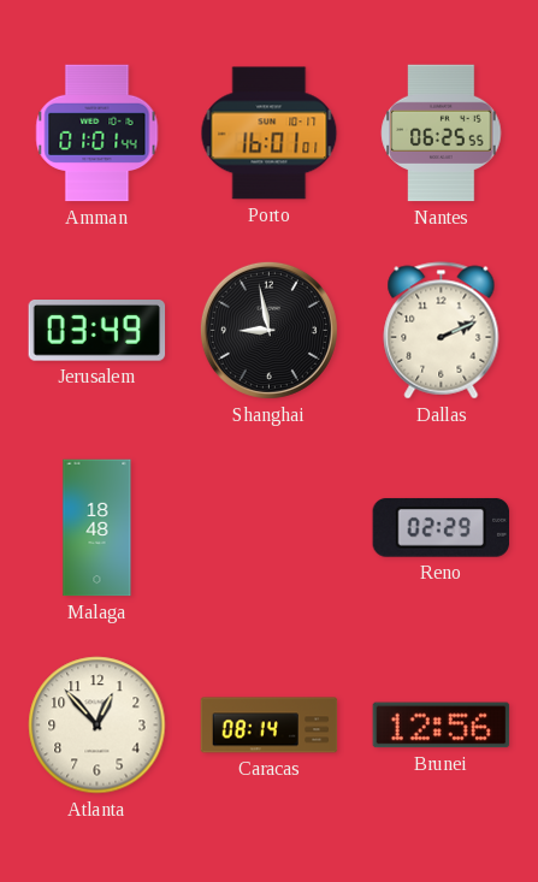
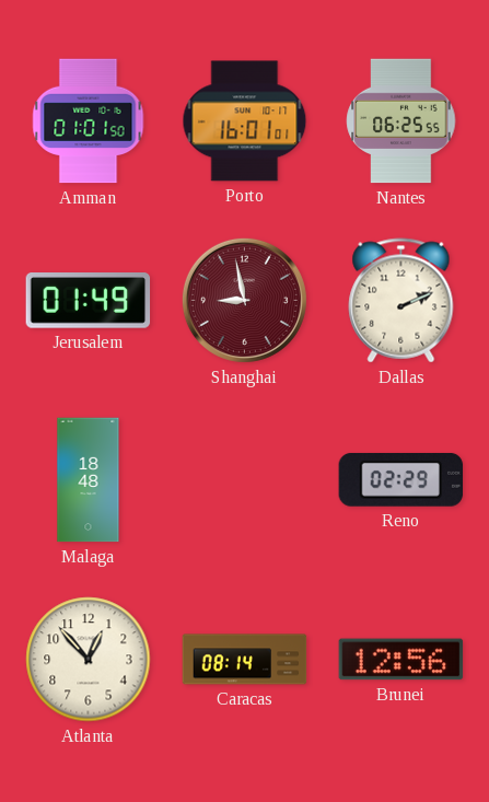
Amman: 01:01:44 -> 01:01:50 (89, 121)
Jerusalem: 03:49 -> 01:49 (89, 301)
Shanghai dial: black -> burgundy (244, 300)
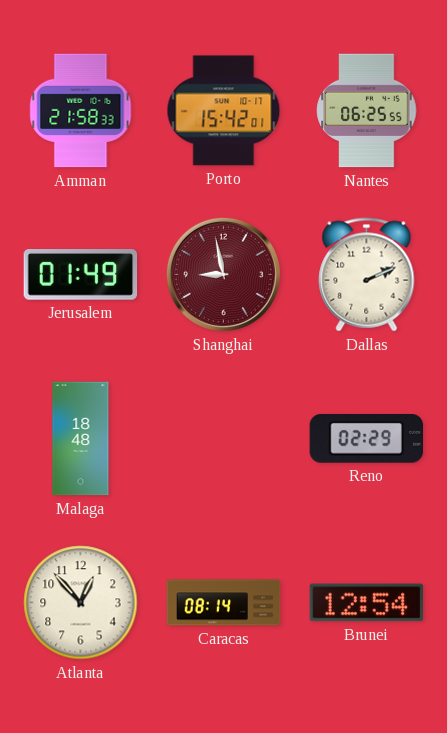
Amman: 01:01 -> 21:58 (81, 111)
Porto: 16:01 -> 15:42 (224, 111)
Brunei: 12:56 -> 12:54 (367, 603)
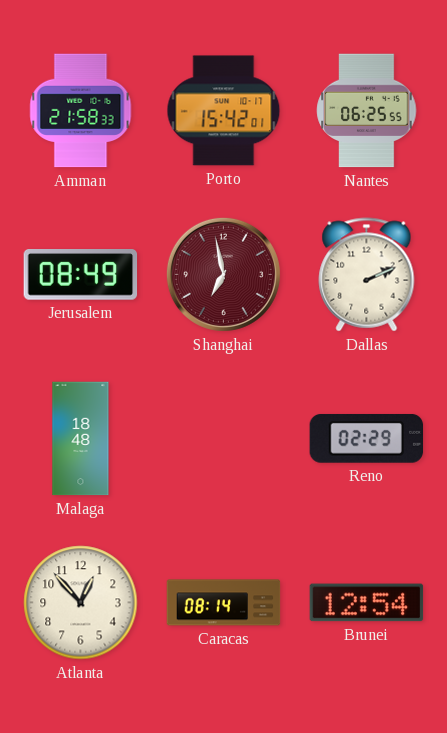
Jerusalem: 01:49 -> 08:49 (81, 275)
Shanghai: 8:58 -> 6:58 (223, 274)
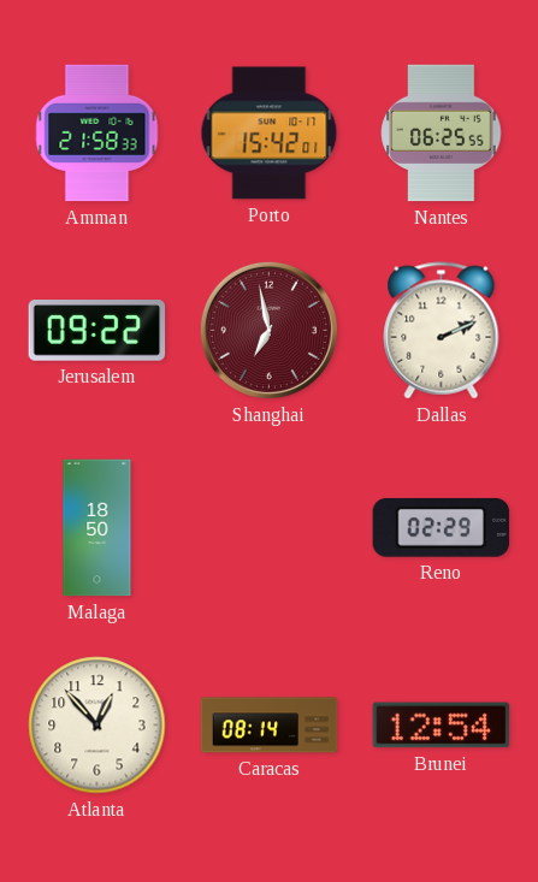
Jerusalem: 08:49 -> 09:22 (97, 331)
Malaga: 18:48 -> 18:50 (97, 528)
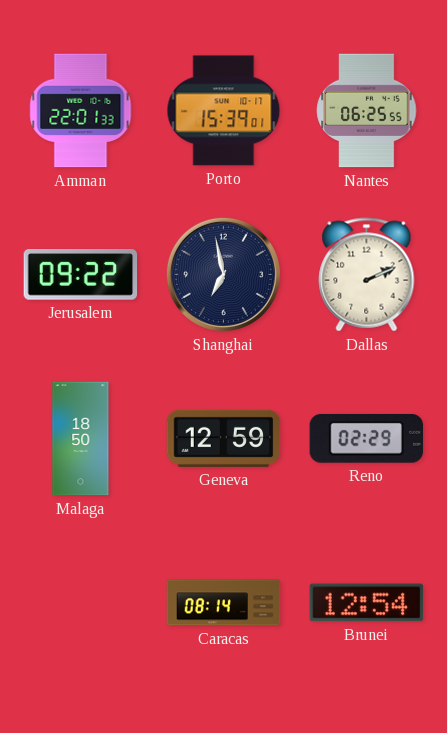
Amman: 21:58 -> 22:01 (81, 111)
Porto: 15:42 -> 15:39 (224, 111)
Shanghai dial: burgundy -> navy (223, 274)
Geneva: none -> 12:59 (224, 438)
Atlanta: 12:53 -> none (97, 726)
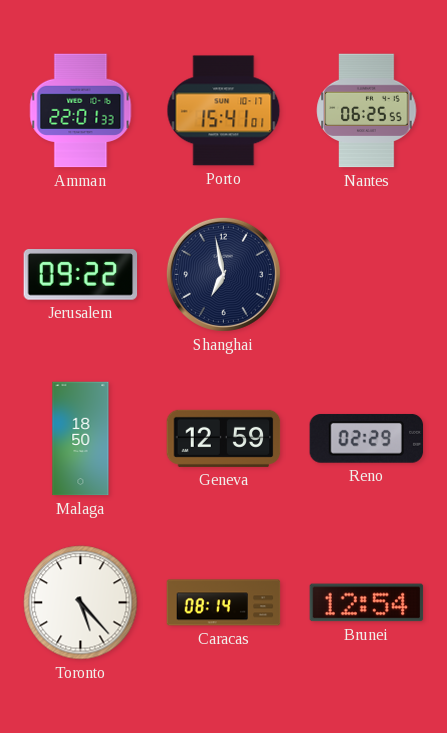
Porto: 15:39 -> 15:41 (224, 111)
Dallas: 2:11 -> none (367, 275)
Toronto: none -> 5:23 (81, 603)
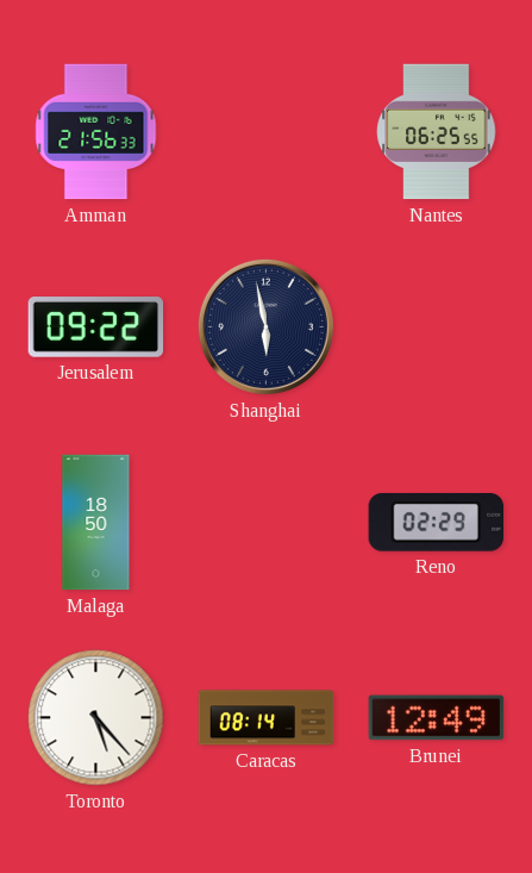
Amman: 22:01 -> 21:56 (96, 132)
Porto: 15:41 -> none (224, 111)
Shanghai: 6:58 -> 5:58 (265, 326)
Geneva: 12:59 -> none (224, 438)
Brunei: 12:54 -> 12:49 (437, 718)
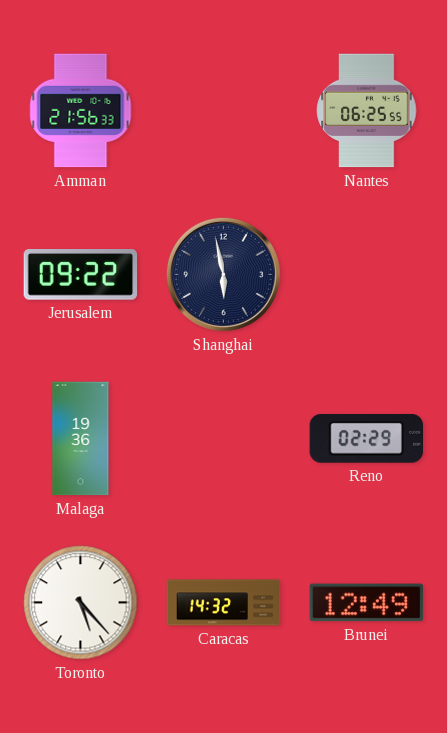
Malaga: 18:50 -> 19:36 (81, 439)
Caracas: 08:14 -> 14:32 (224, 603)
